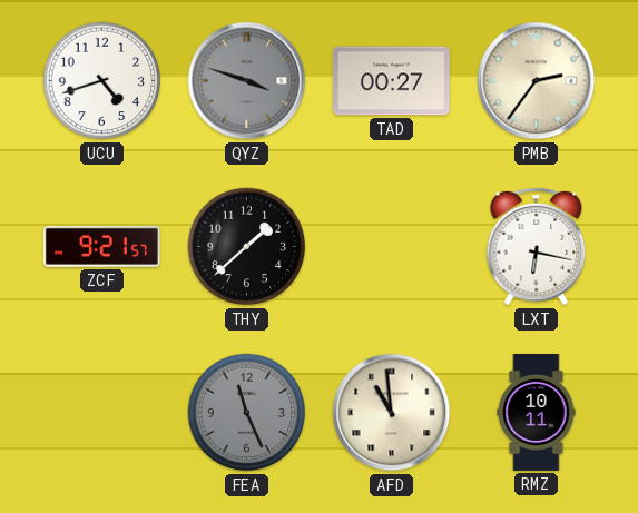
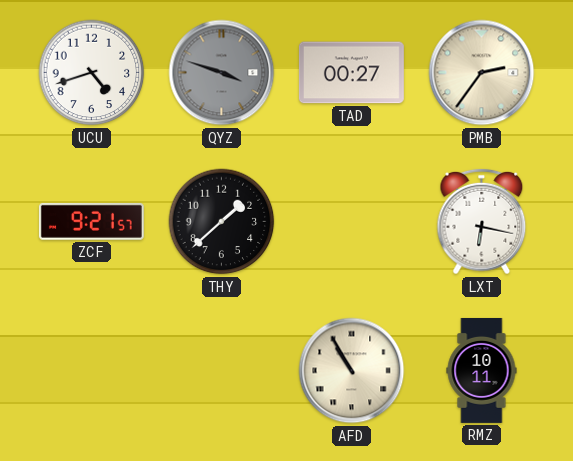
FEA: 11:26 -> none (247, 413)
AFD: 10:59 -> 10:55 (352, 371)
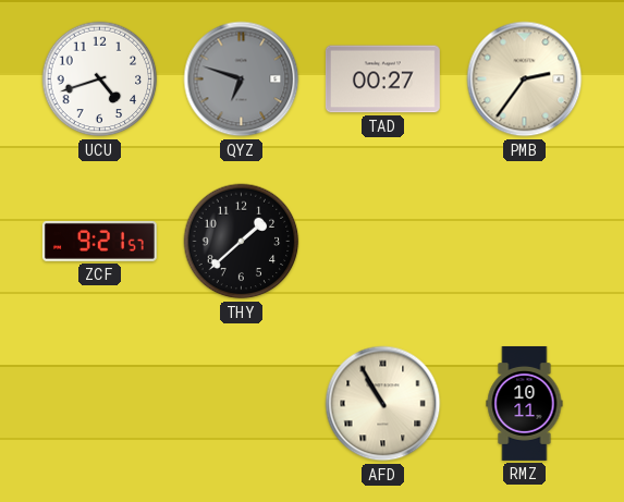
QYZ: 3:48 -> 6:48 (242, 79)
LXT: 6:17 -> none (482, 222)
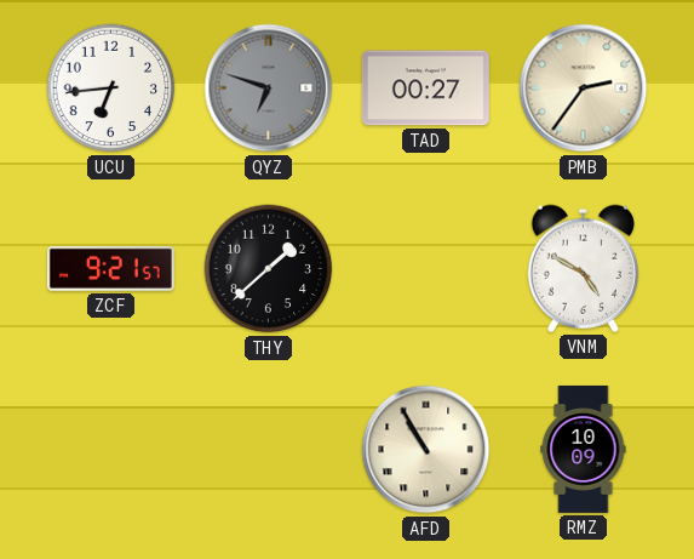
UCU: 4:42 -> 6:44 (111, 89)
VNM: none -> 4:50 (583, 268)
RMZ: 10:11 -> 10:09 (584, 449)
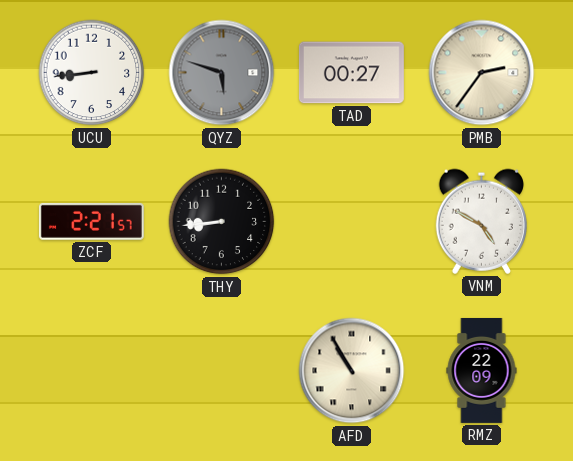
UCU: 6:44 -> 8:44 (92, 73)
QYZ: 6:48 -> 5:48 (222, 73)
ZCF: 9:21 -> 2:21 (91, 221)
THY: 1:38 -> 8:44 (222, 222)
RMZ: 10:09 -> 22:09 (482, 370)
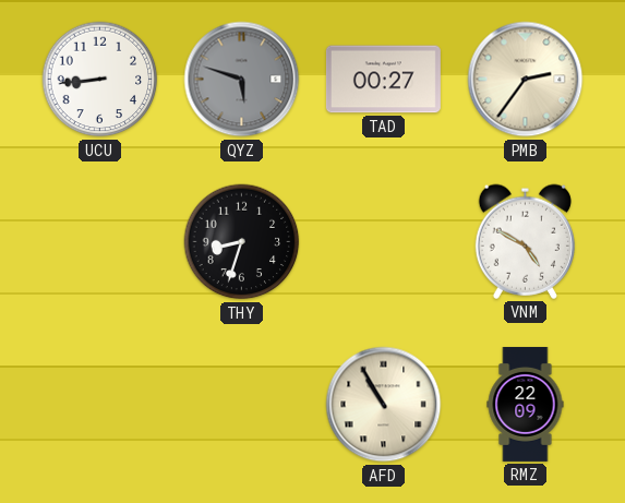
ZCF: 2:21 -> none (91, 221)
THY: 8:44 -> 8:33 (242, 242)
